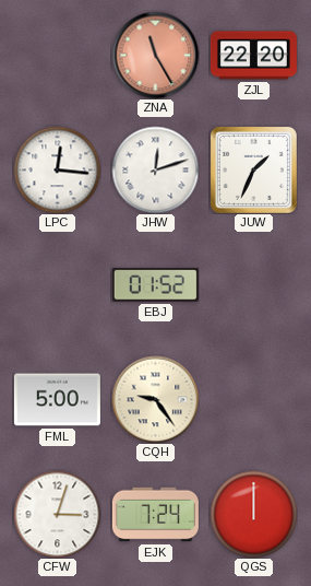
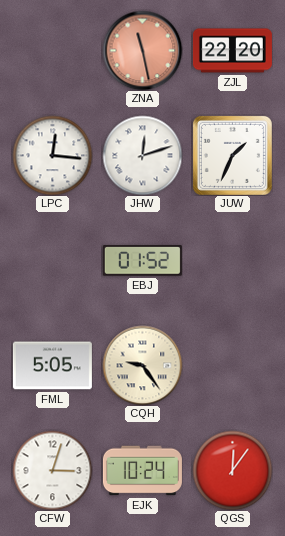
ZNA: 11:25 -> 11:28 (142, 50)
FML: 5:00 -> 5:05 (52, 366)
EJK: 7:24 -> 10:24 (142, 471)
QGS: 12:00 -> 12:06 (232, 470)
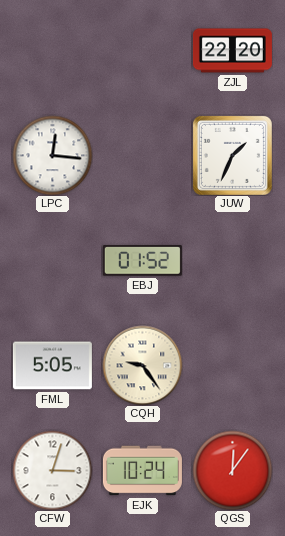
ZNA: 11:28 -> none (142, 50)
JHW: 12:12 -> none (142, 155)
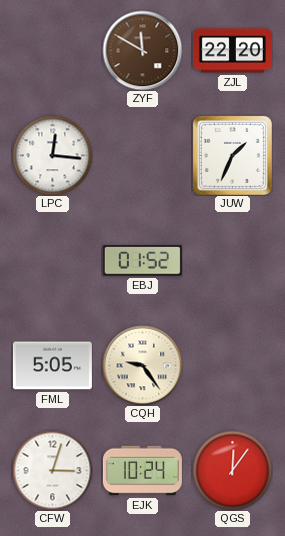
ZYF: none -> 11:50 (142, 50)
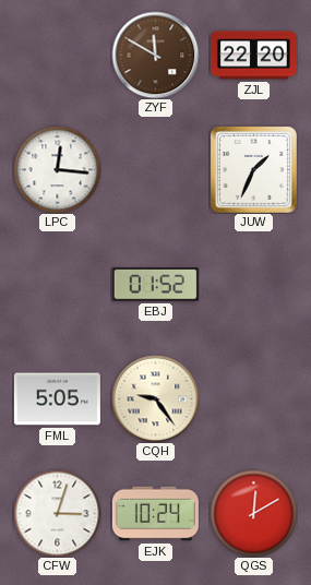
QGS: 12:06 -> 12:10 (253, 513)
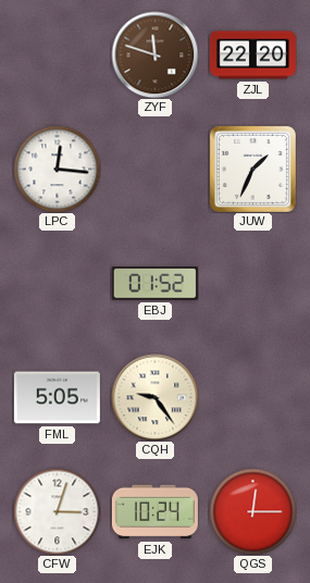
ZYF: 11:50 -> 11:48 (154, 54)
QGS: 12:10 -> 12:15 (252, 511)
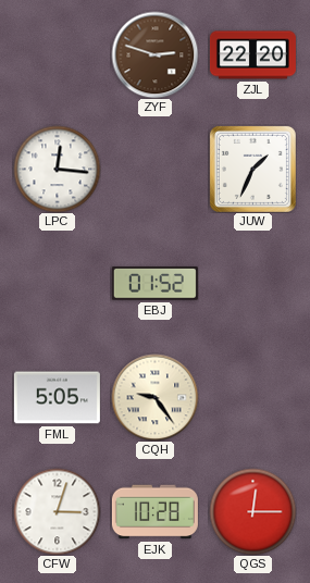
ZYF: 11:48 -> 2:48 (154, 54)
EJK: 10:24 -> 10:28 (154, 512)
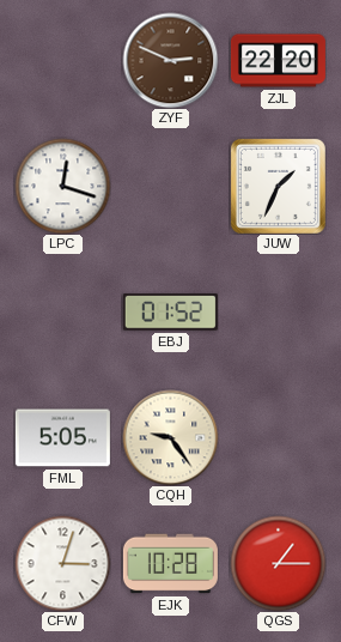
ZYF: 2:48 -> 2:49 (170, 60)
LPC: 12:16 -> 12:18 (62, 186)
QGS: 12:15 -> 1:15 (278, 563)
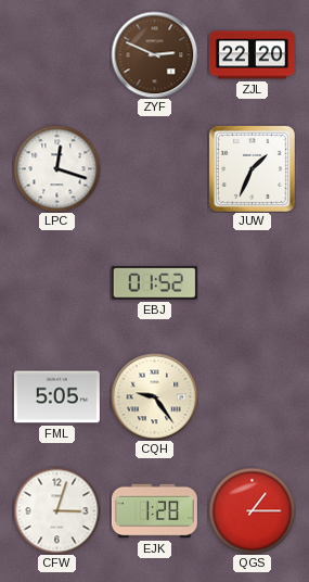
EJK: 10:28 -> 1:28 (154, 511)
